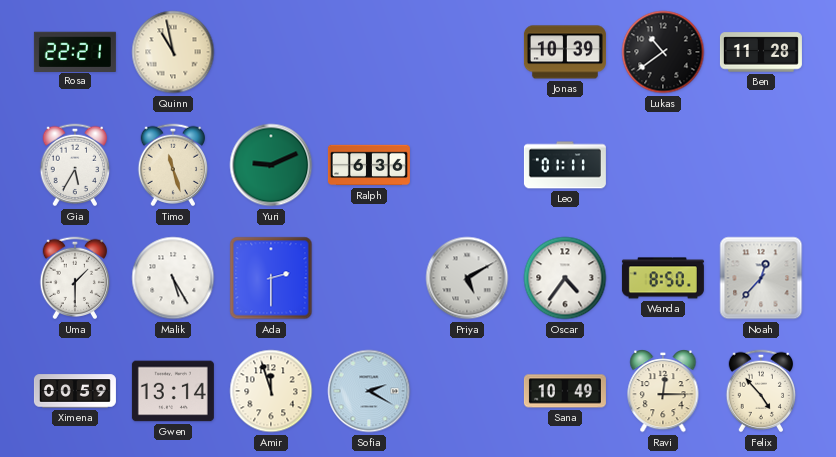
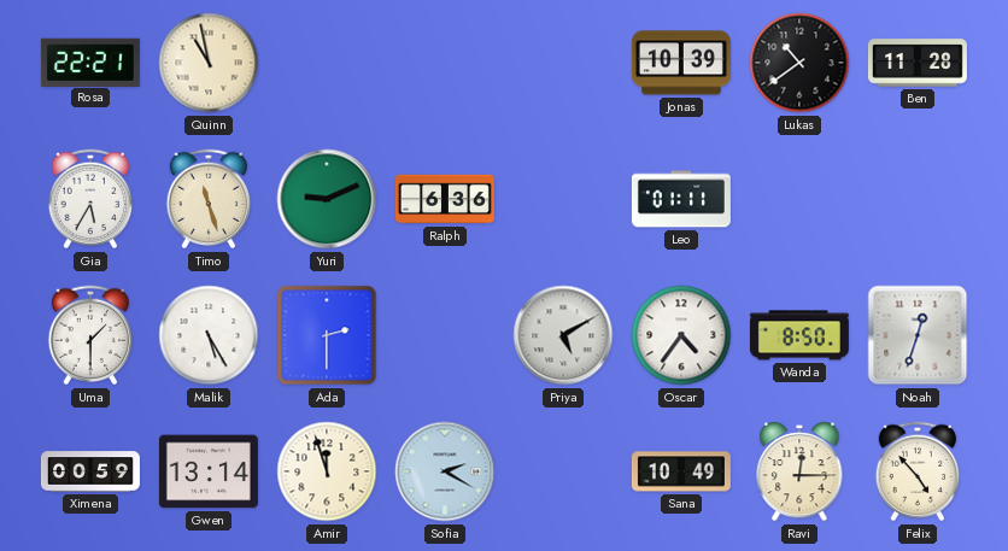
Noah: 12:37 -> 12:33 (918, 335)
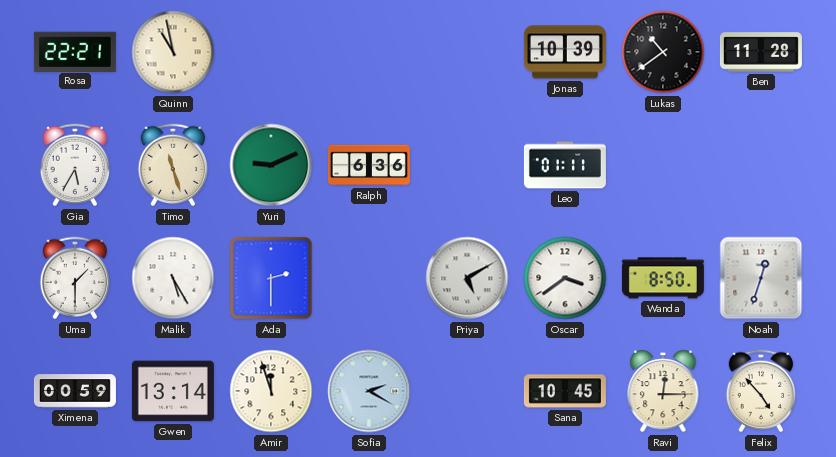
Oscar: 4:36 -> 3:39 (565, 278)
Sana: 10:49 -> 10:45 (565, 391)
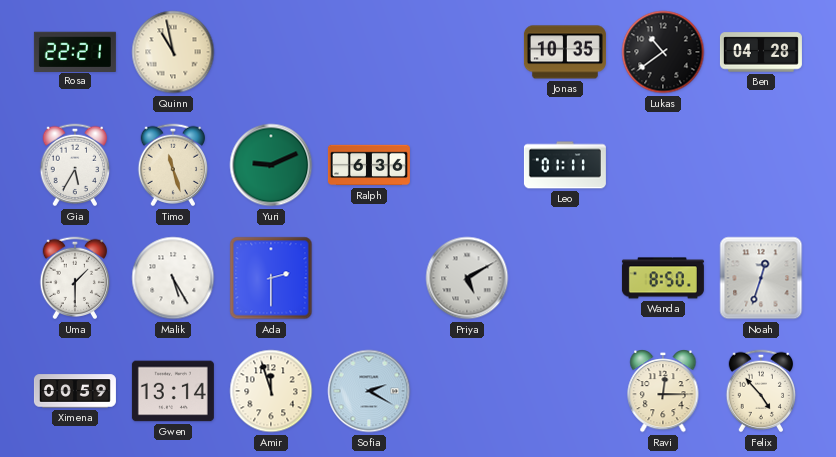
Jonas: 10:39 -> 10:35 (565, 52)
Ben: 11:28 -> 04:28 (761, 52)
Oscar: 3:39 -> none (565, 278)
Sana: 10:45 -> none (565, 391)
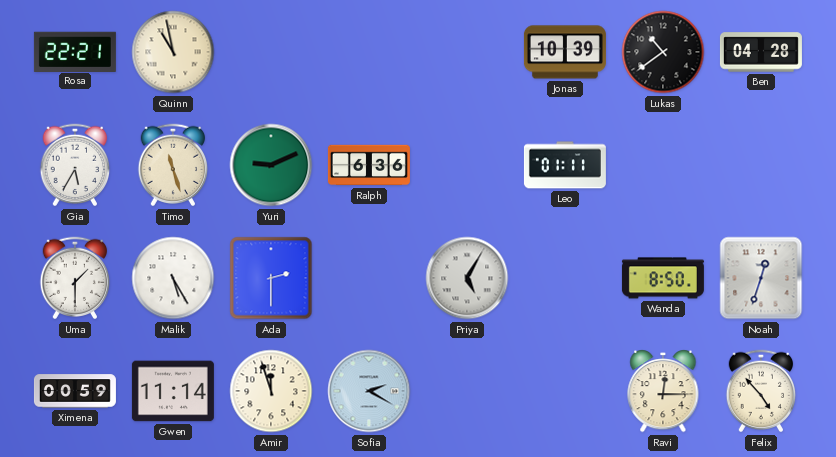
Jonas: 10:35 -> 10:39 (565, 52)
Priya: 5:10 -> 5:05 (467, 278)
Gwen: 13:14 -> 11:14 (173, 391)
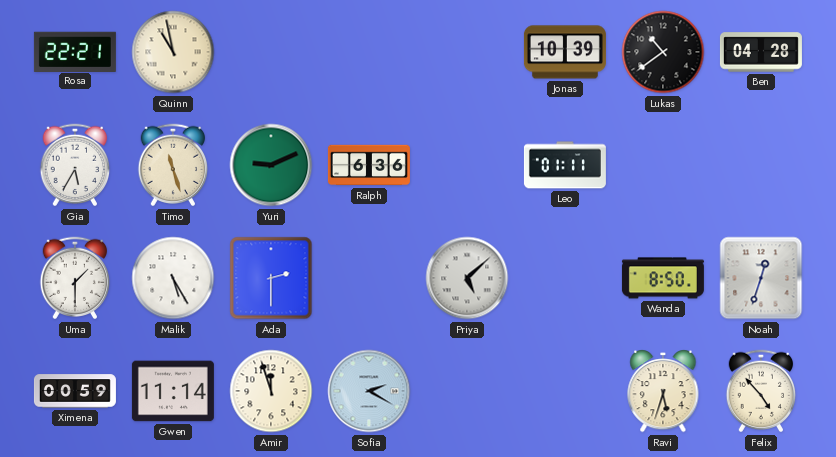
Priya: 5:05 -> 5:08 (467, 278)
Ravi: 12:15 -> 5:33 (663, 391)
